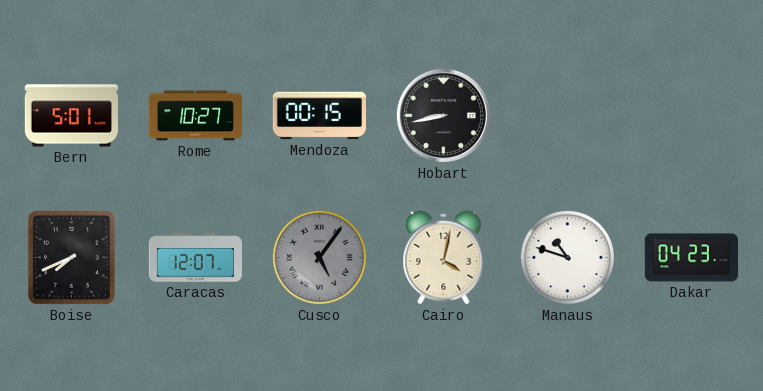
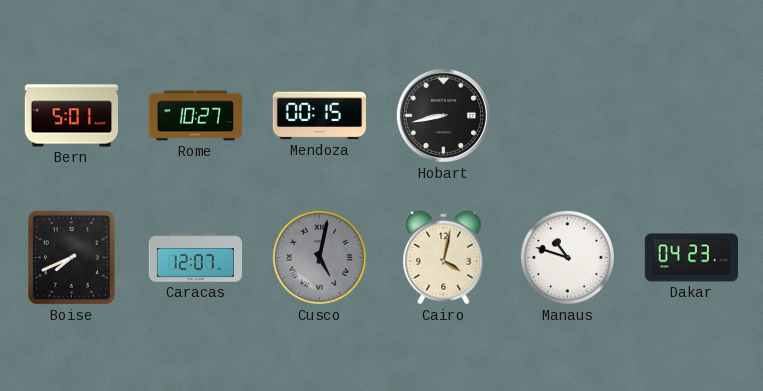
Cusco: 5:06 -> 5:02 (319, 257)
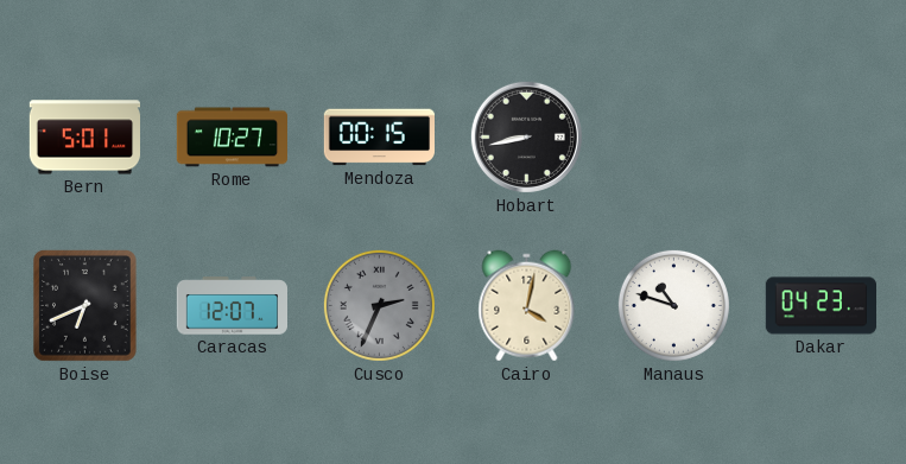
Boise: 7:41 -> 6:41 (85, 306)
Cusco: 5:02 -> 2:34 (379, 305)
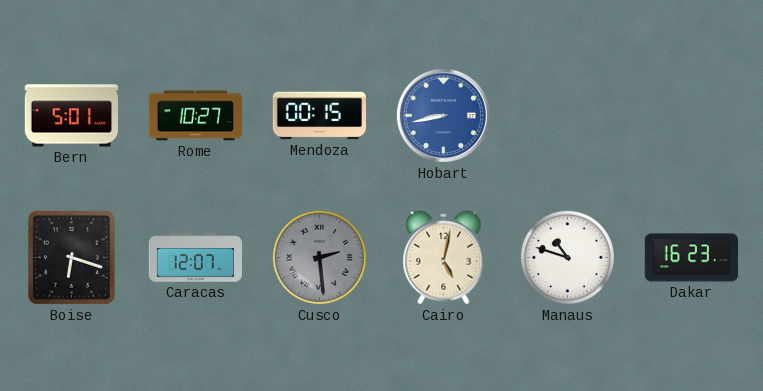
Hobart dial: black -> blue (443, 115)
Boise: 6:41 -> 6:18 (72, 258)
Cusco: 2:34 -> 2:29 (319, 257)
Cairo: 4:02 -> 5:02 (444, 258)
Dakar: 04:23 -> 16:23 (692, 258)
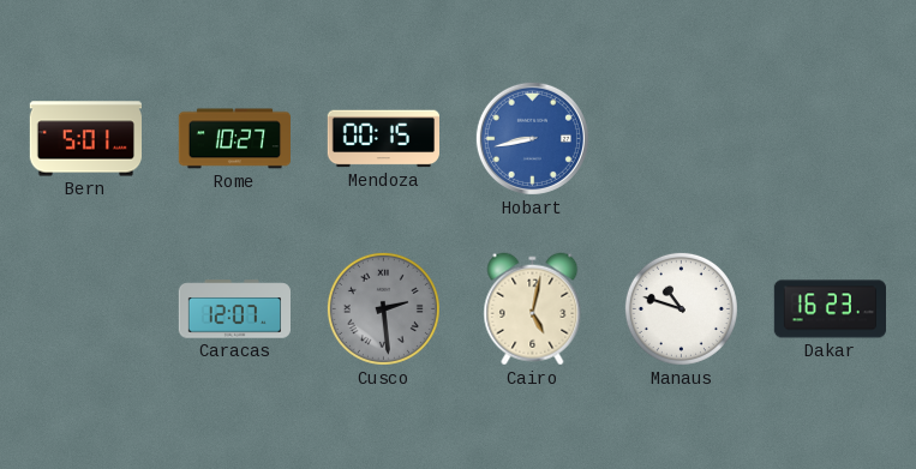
Boise: 6:18 -> none (72, 258)
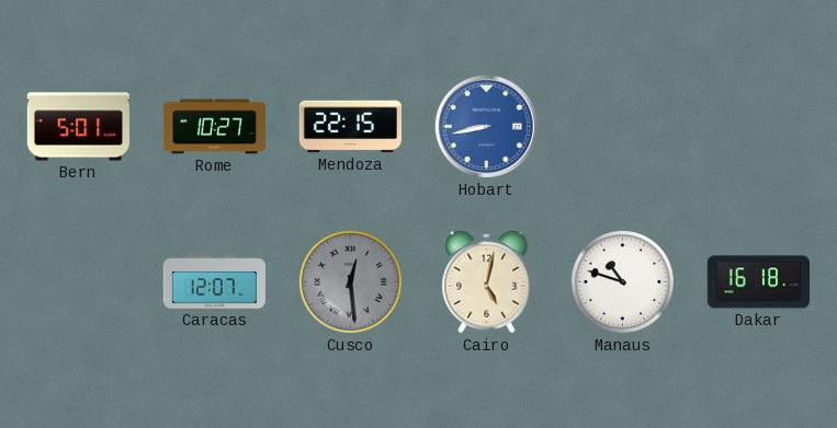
Mendoza: 00:15 -> 22:15 (350, 127)
Cusco: 2:29 -> 12:29 (350, 281)
Dakar: 16:23 -> 16:18 (759, 282)
